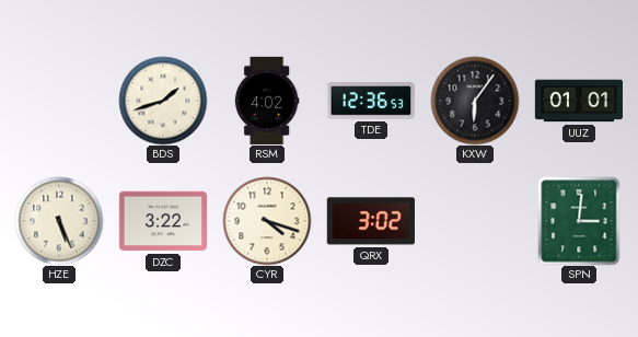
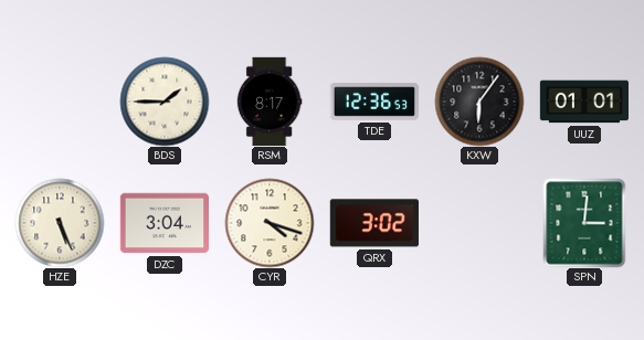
BDS: 1:42 -> 1:45 (165, 102)
RSM: 4:02 -> 8:17 (270, 102)
DZC: 3:22 -> 3:04 (163, 223)
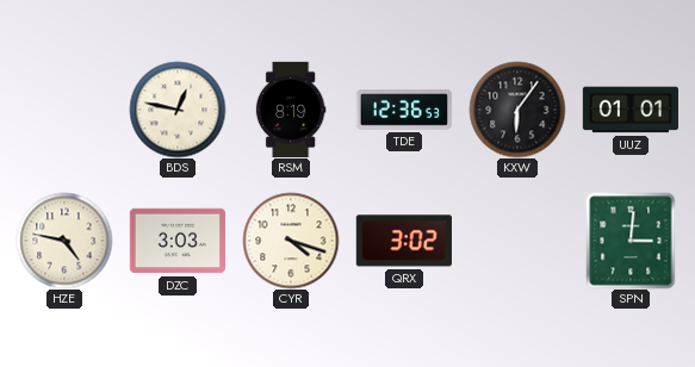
BDS: 1:45 -> 12:47 (178, 110)
RSM: 8:17 -> 8:19 (291, 110)
HZE: 5:26 -> 4:47 (64, 241)
DZC: 3:04 -> 3:03 (176, 241)
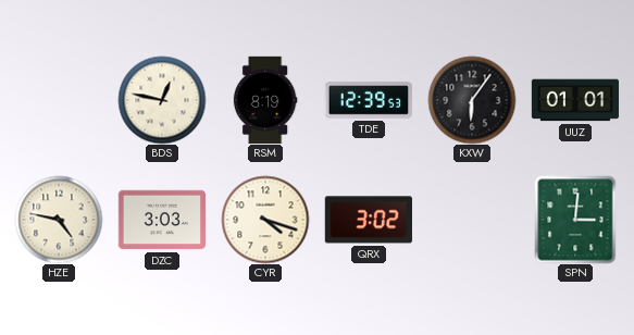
TDE: 12:36 -> 12:39 (368, 100)
